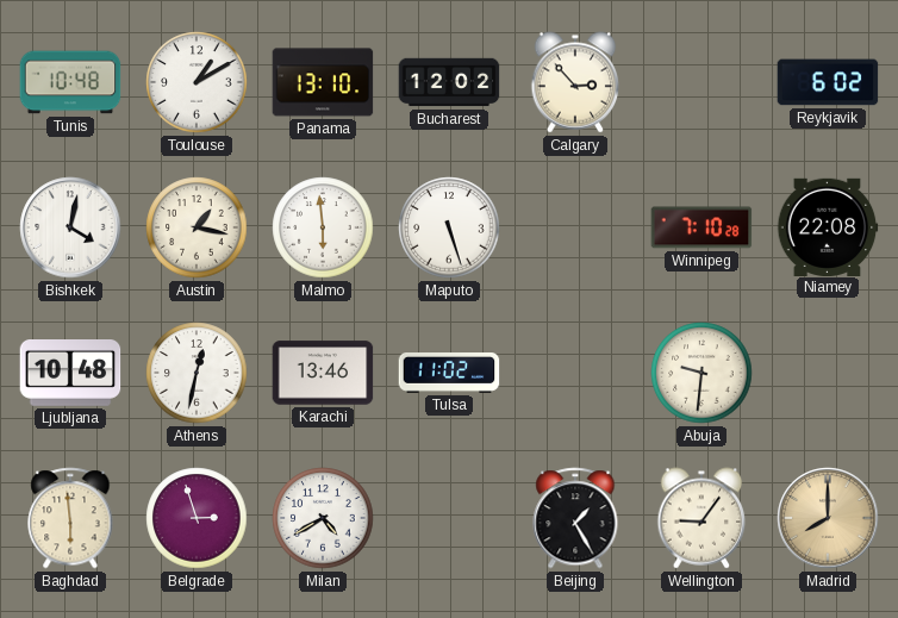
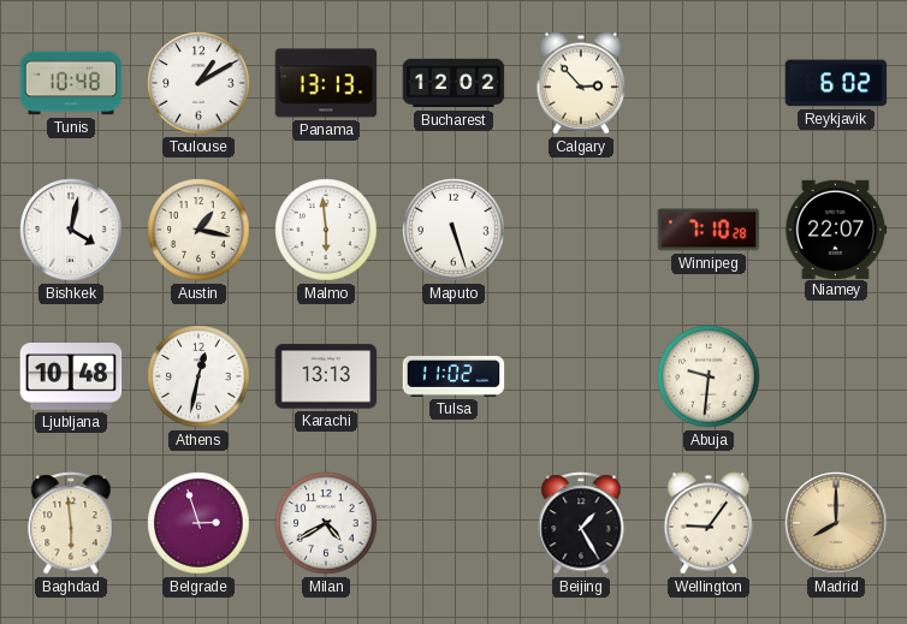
Panama: 13:10 -> 13:13 (326, 83)
Niamey: 22:08 -> 22:07 (836, 228)
Karachi: 13:46 -> 13:13 (326, 376)
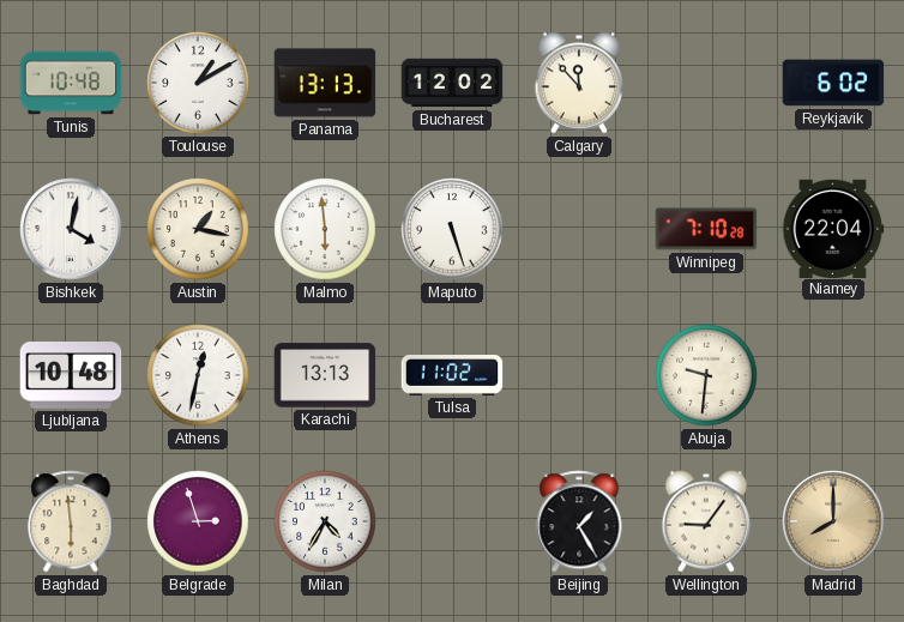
Calgary: 2:53 -> 11:53 (579, 83)
Niamey: 22:07 -> 22:04 (833, 228)
Milan: 4:40 -> 4:35 (325, 521)
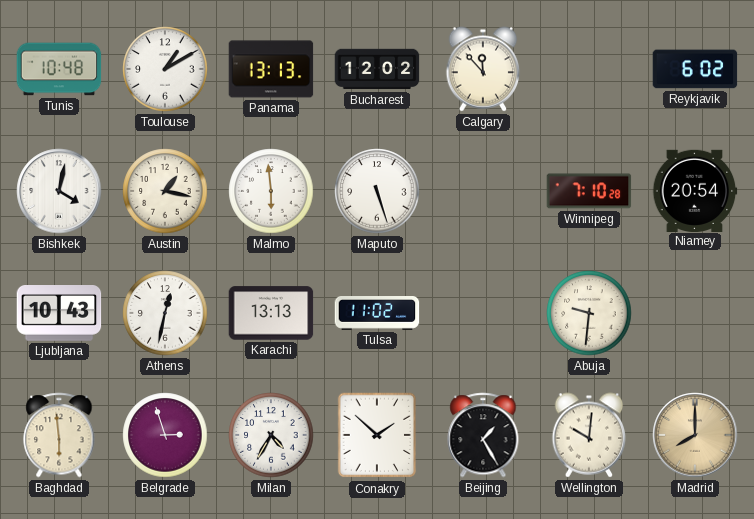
Niamey: 22:04 -> 20:54 (695, 190)
Ljubljana: 10:48 -> 10:43 (59, 314)
Conakry: none -> 1:52 (377, 435)
Wellington: 9:06 -> 10:01 (589, 435)
